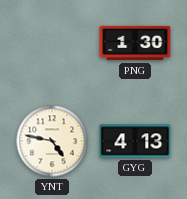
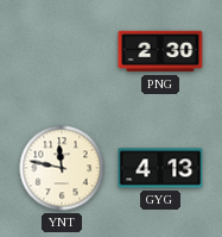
PNG: 1:30 -> 2:30 (160, 51)
YNT: 4:47 -> 11:47 (62, 168)
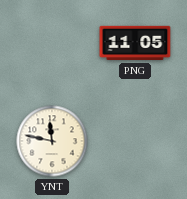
PNG: 2:30 -> 11:05 (135, 43)
GYG: 4:13 -> none (160, 168)
